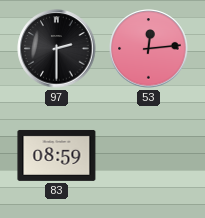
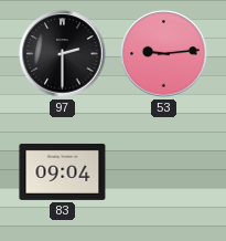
53: 12:14 -> 9:14 (164, 54)
83: 08:59 -> 09:04 (63, 171)
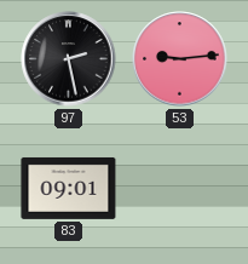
97: 2:30 -> 2:28 (69, 59)
83: 09:04 -> 09:01 (69, 188)
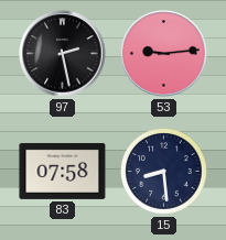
83: 09:01 -> 07:58 (63, 171)
15: none -> 8:29 (164, 172)
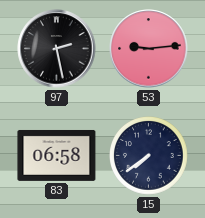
83: 07:58 -> 06:58 (57, 155)
15: 8:29 -> 7:39 (149, 156)
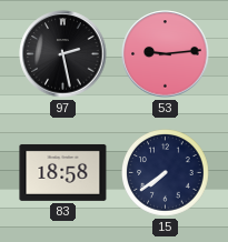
83: 06:58 -> 18:58 (63, 172)
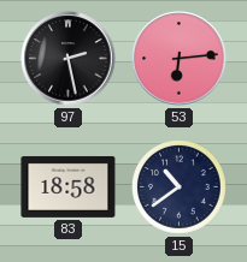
53: 9:14 -> 6:14 (180, 59)
15: 7:39 -> 10:39 (180, 187)
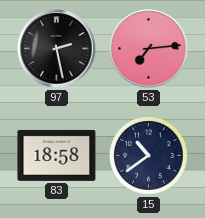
53: 6:14 -> 7:14 (149, 49)
